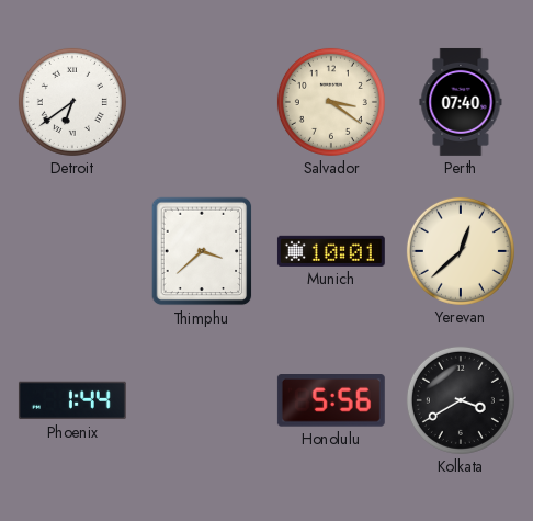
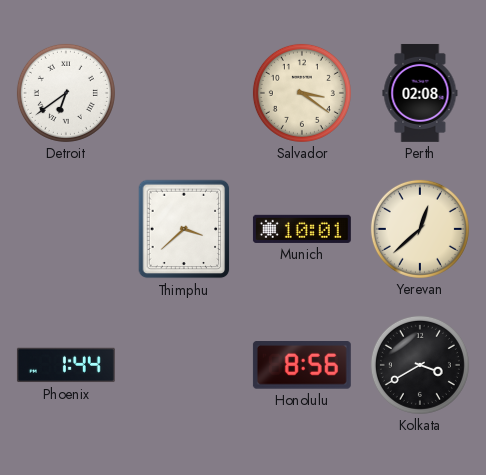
Perth: 07:40 -> 02:08 (420, 93)
Honolulu: 5:56 -> 8:56 (302, 366)
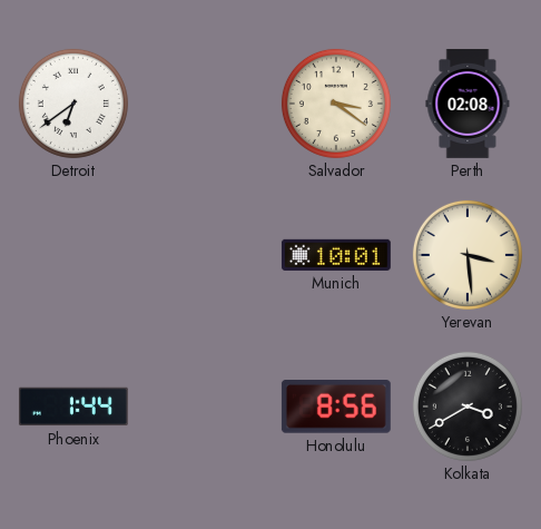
Thimphu: 3:38 -> none (184, 229)
Yerevan: 12:38 -> 3:29 (468, 255)
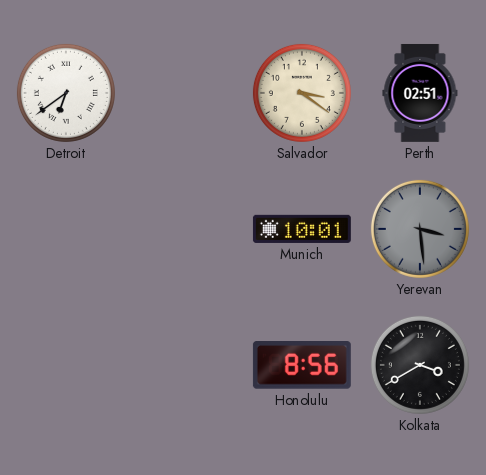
Perth: 02:08 -> 02:51 (420, 93)
Yerevan dial: cream -> grey (420, 229)
Phoenix: 1:44 -> none (73, 406)
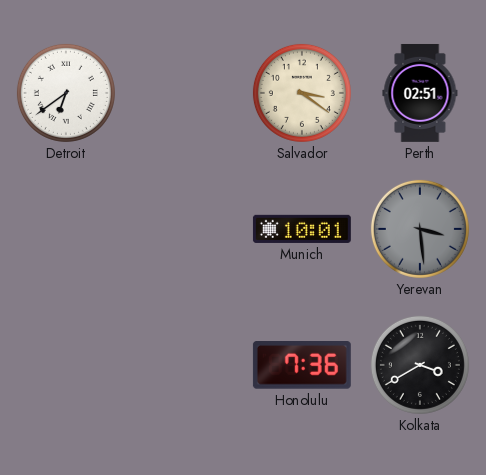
Honolulu: 8:56 -> 7:36 (302, 366)
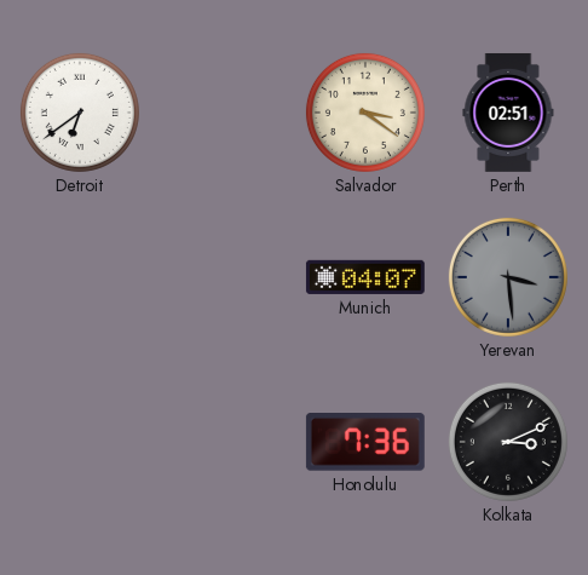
Munich: 10:01 -> 04:07 (365, 277)
Kolkata: 3:40 -> 3:11 (508, 442)
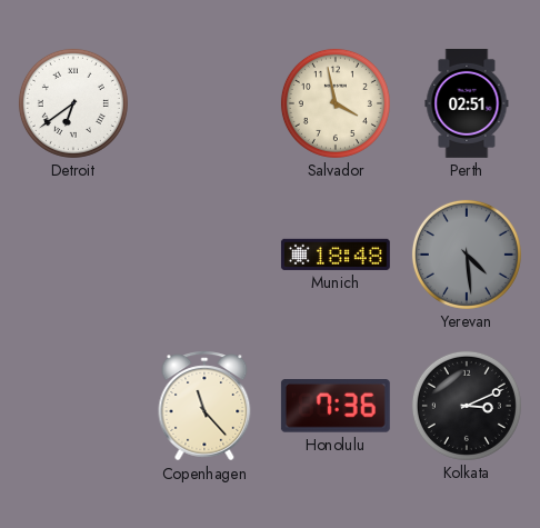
Salvador: 3:21 -> 3:58 (336, 103)
Munich: 04:07 -> 18:48 (336, 255)
Yerevan: 3:29 -> 4:29 (467, 255)
Copenhagen: none -> 11:23 (204, 406)
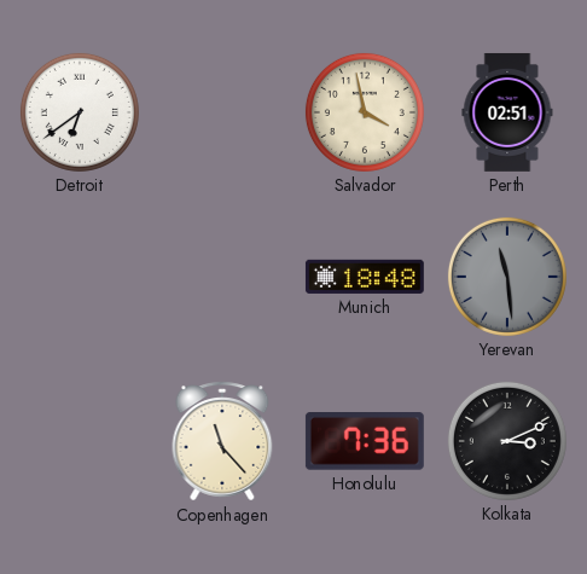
Yerevan: 4:29 -> 11:29 (507, 277)
